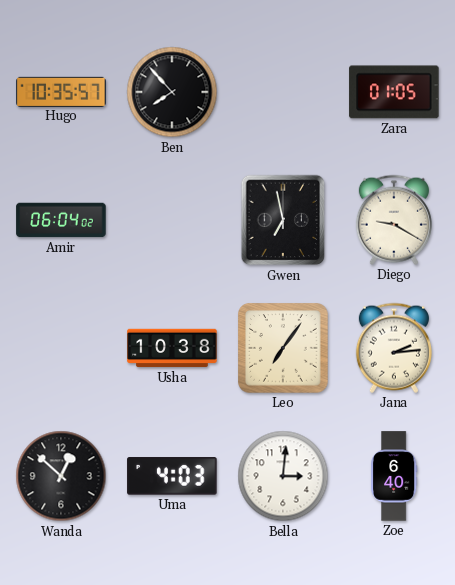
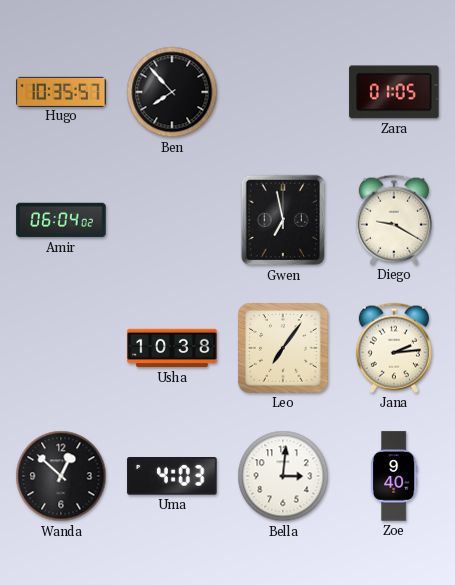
Zoe: 6:40 -> 9:40 (394, 476)
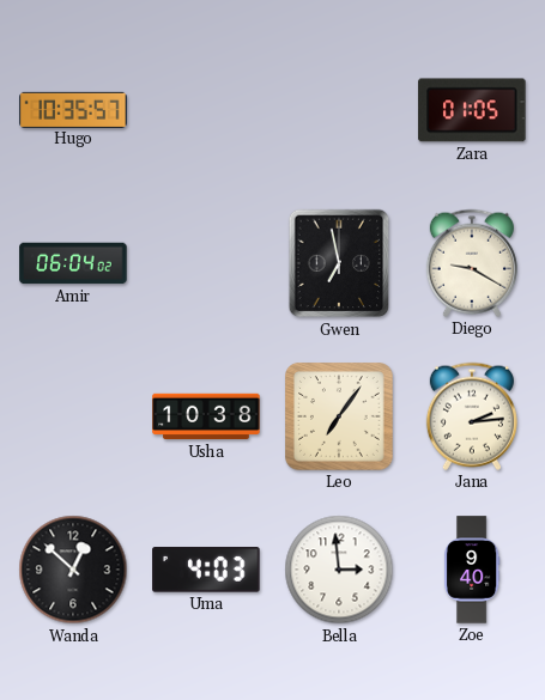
Ben: 7:53 -> none (172, 92)
Bella: 3:01 -> 2:59 (339, 570)
